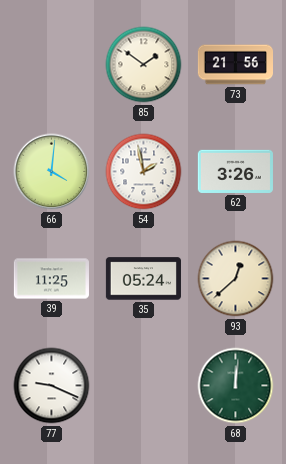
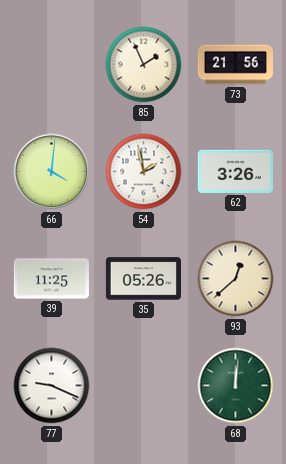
85: 1:51 -> 1:56 (144, 65)
35: 05:24 -> 05:26 (143, 279)
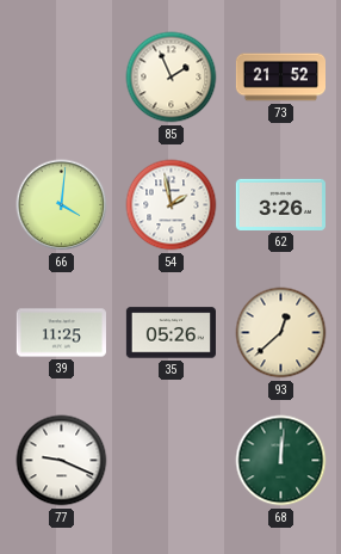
73: 21:56 -> 21:52 (280, 78)
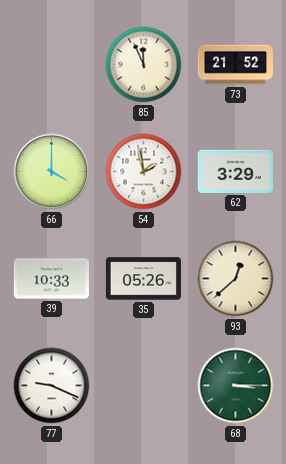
85: 1:56 -> 11:56 (144, 65)
66: 4:01 -> 4:00 (52, 172)
62: 3:26 -> 3:29 (235, 171)
39: 11:25 -> 10:33 (51, 279)
68: 12:01 -> 3:15 (236, 386)
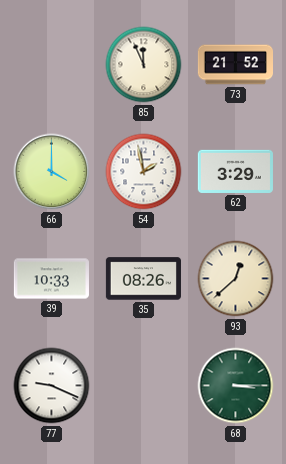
35: 05:26 -> 08:26 (143, 279)
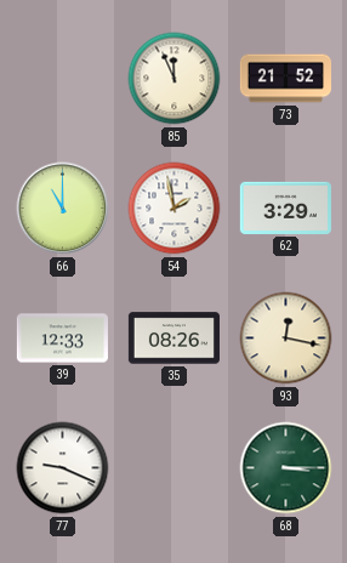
66: 4:00 -> 11:00 (63, 209)
39: 10:33 -> 12:33 (62, 339)
93: 12:38 -> 12:17 (286, 339)
